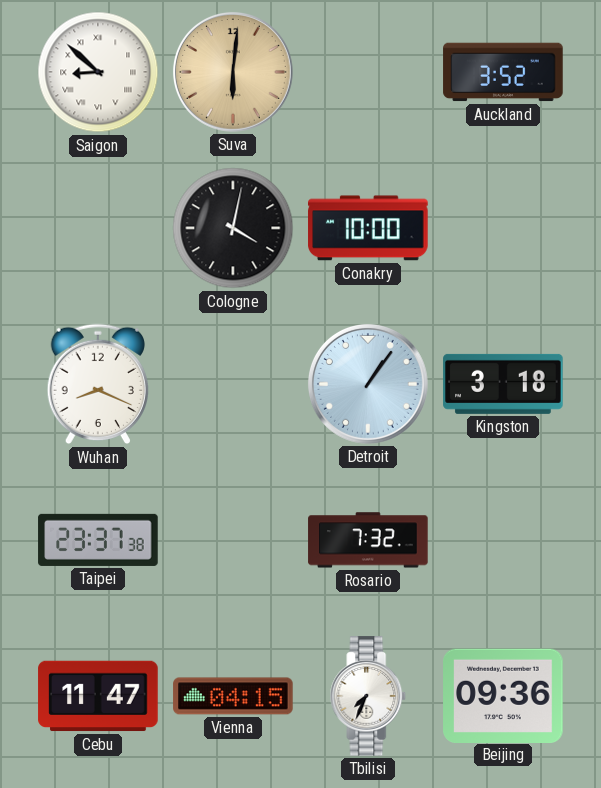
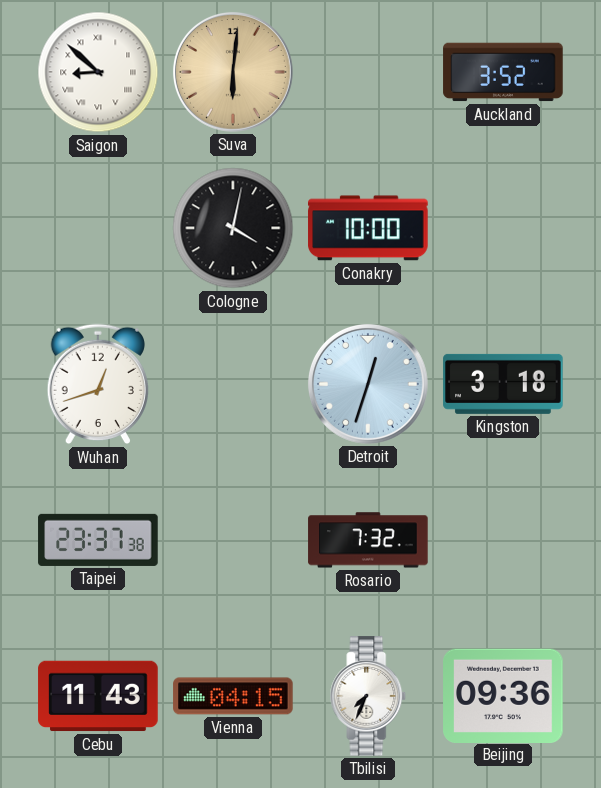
Wuhan: 8:19 -> 12:42 (98, 384)
Detroit: 1:06 -> 12:33 (368, 384)
Cebu: 11:47 -> 11:43 (98, 696)
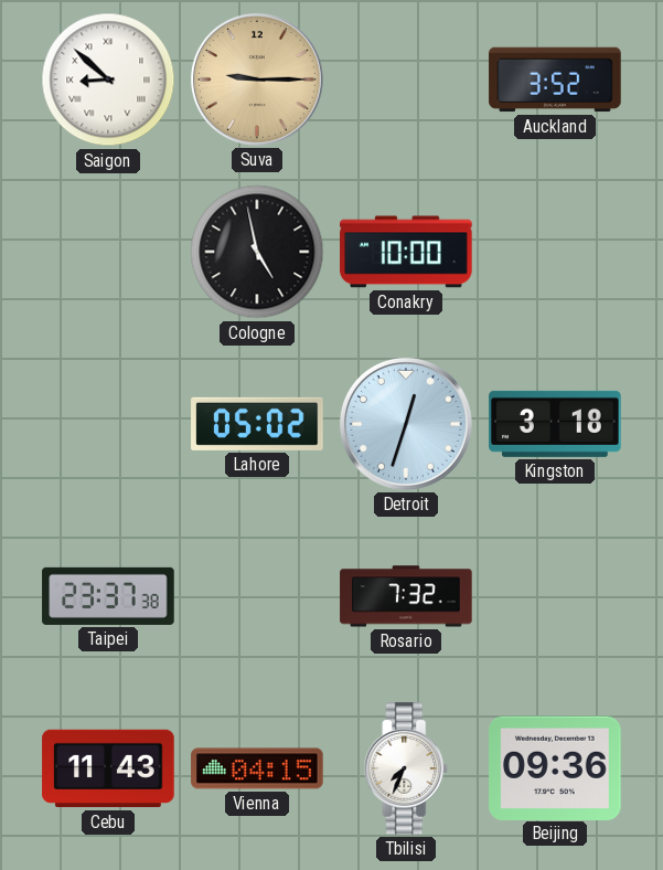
Suva: 6:01 -> 9:15 (257, 79)
Cologne: 4:02 -> 4:58 (257, 252)
Wuhan: 12:42 -> none (98, 384)
Lahore: none -> 05:02 (257, 424)
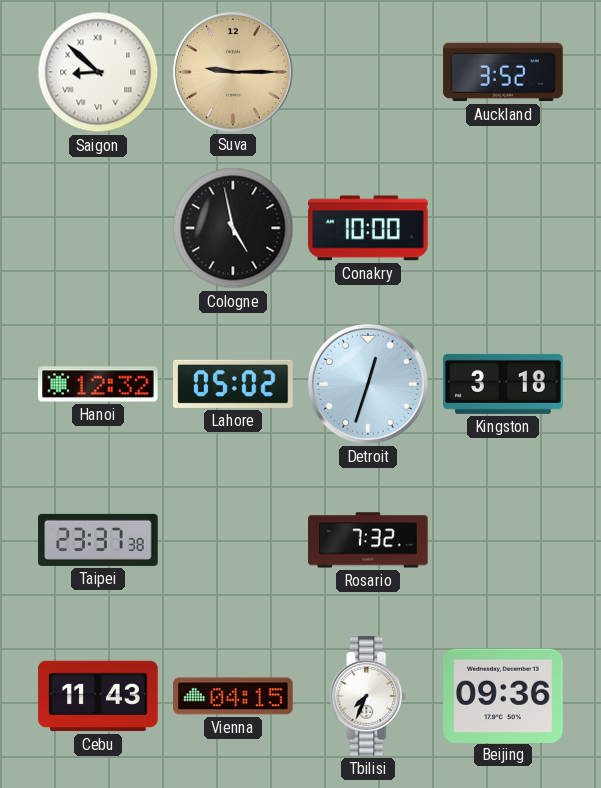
Hanoi: none -> 12:32 (98, 384)
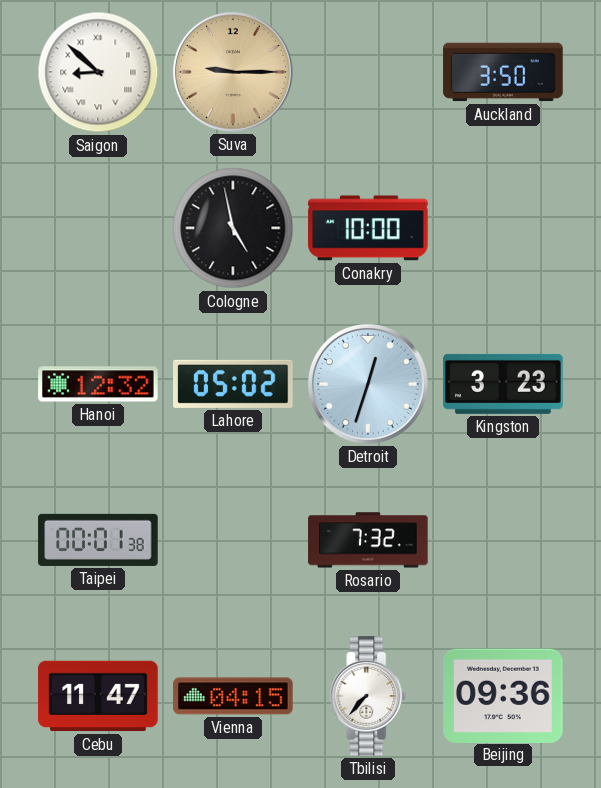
Auckland: 3:52 -> 3:50 (503, 72)
Kingston: 3:18 -> 3:23 (503, 384)
Taipei: 23:37 -> 00:01 (98, 540)
Cebu: 11:43 -> 11:47 (98, 696)
Tbilisi: 7:34 -> 7:37 (368, 696)
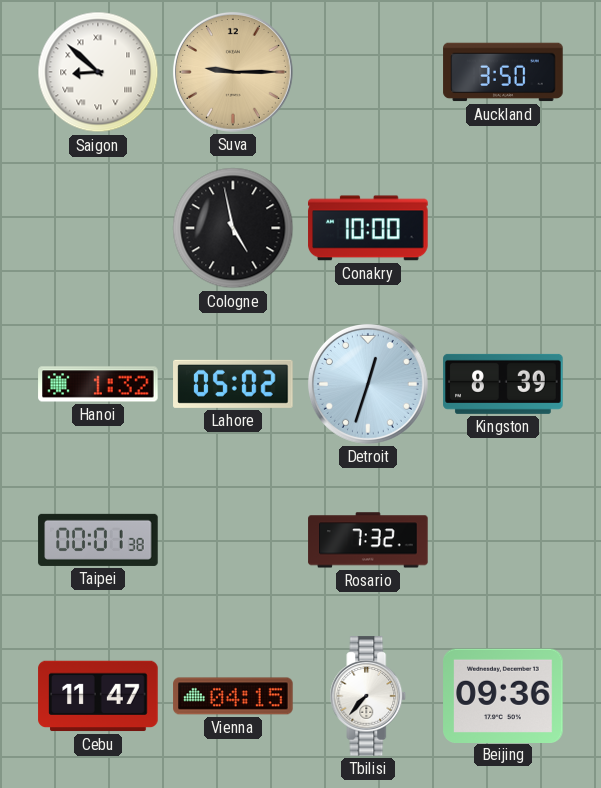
Hanoi: 12:32 -> 1:32 (98, 384)
Kingston: 3:23 -> 8:39 (503, 384)
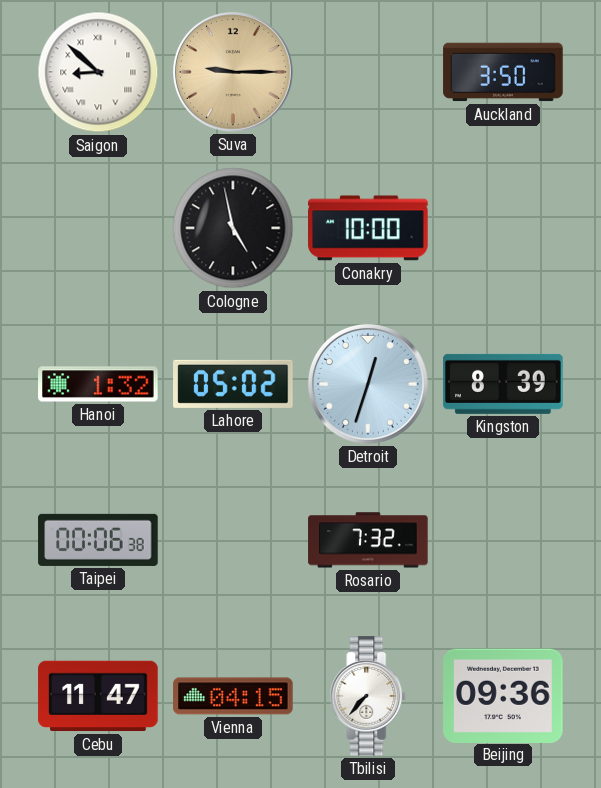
Taipei: 00:01 -> 00:06 (98, 540)
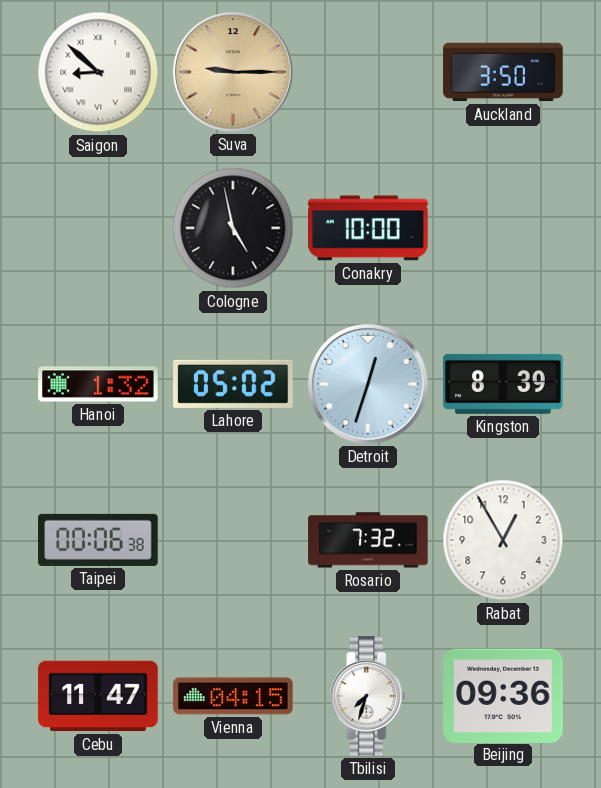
Rabat: none -> 12:55 (503, 540)
Tbilisi: 7:37 -> 7:33 (368, 696)
